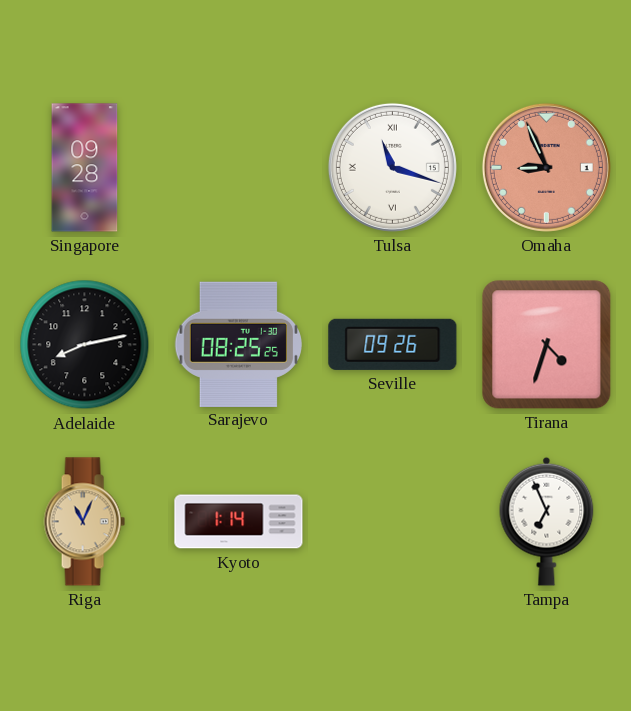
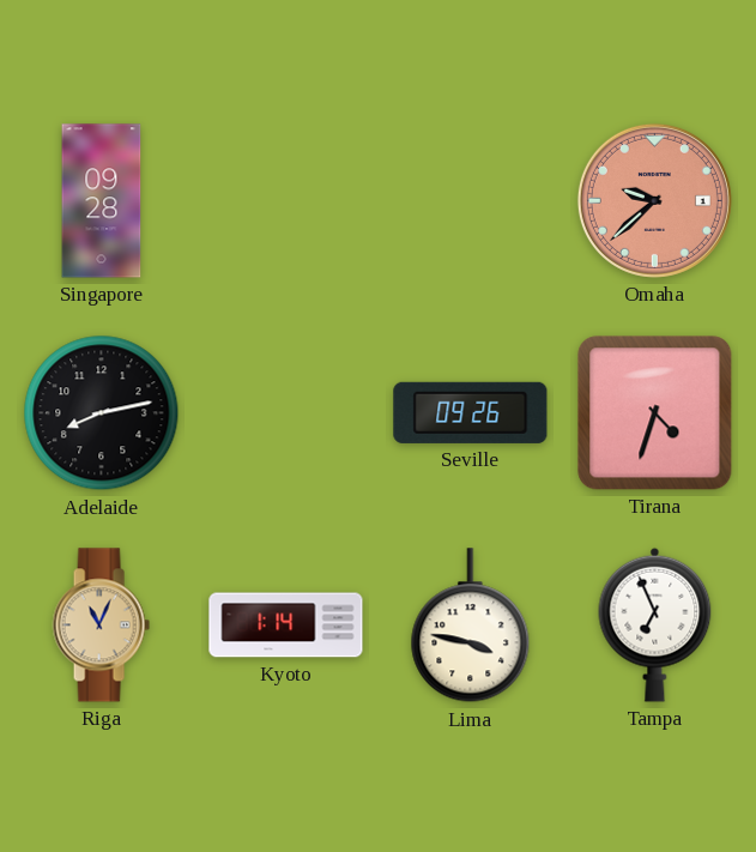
Tulsa: 11:18 -> none (392, 167)
Omaha: 8:56 -> 9:38 (654, 200)
Sarajevo: 08:25 -> none (238, 344)
Lima: none -> 3:47 (471, 626)
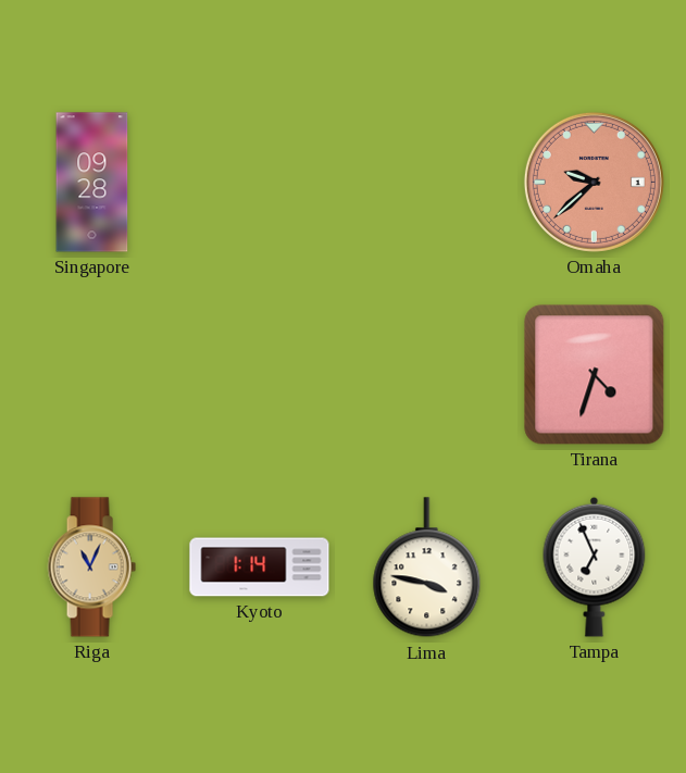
Adelaide: 8:13 -> none (102, 413)
Seville: 09:26 -> none (471, 412)
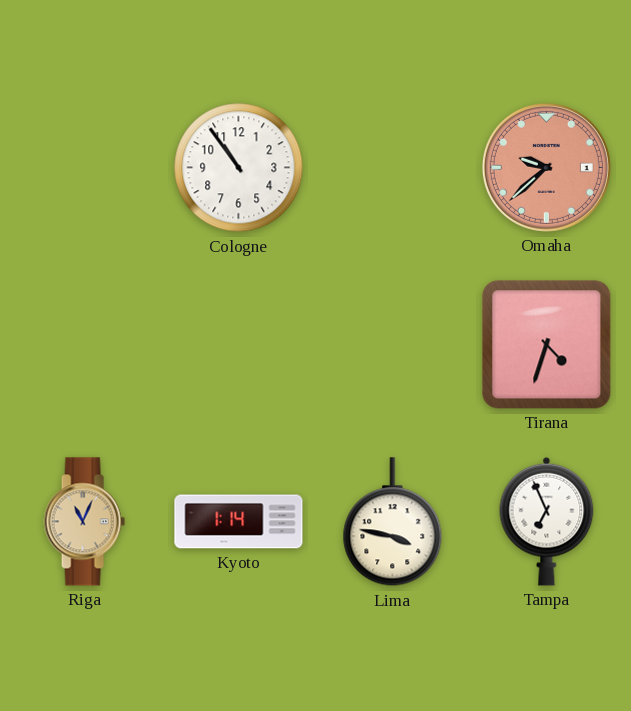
Singapore: 09:28 -> none (92, 183)
Cologne: none -> 10:54 (239, 168)
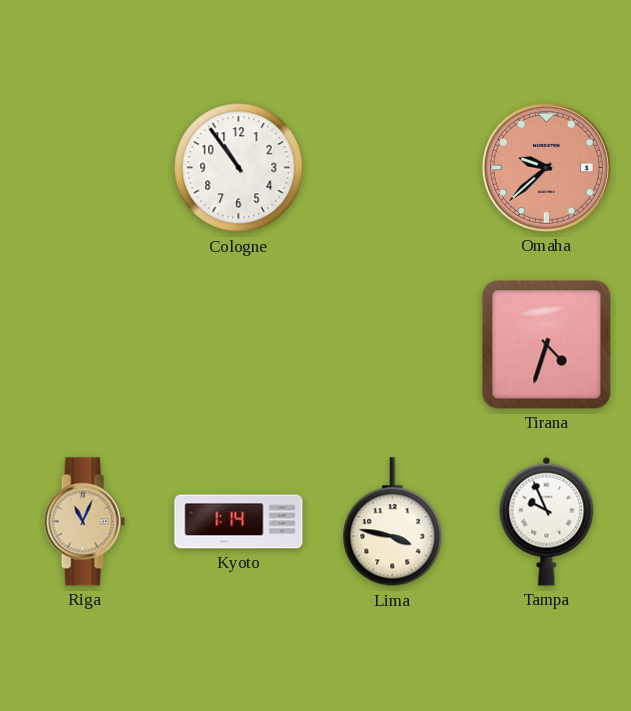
Tampa: 6:56 -> 9:56 (547, 521)
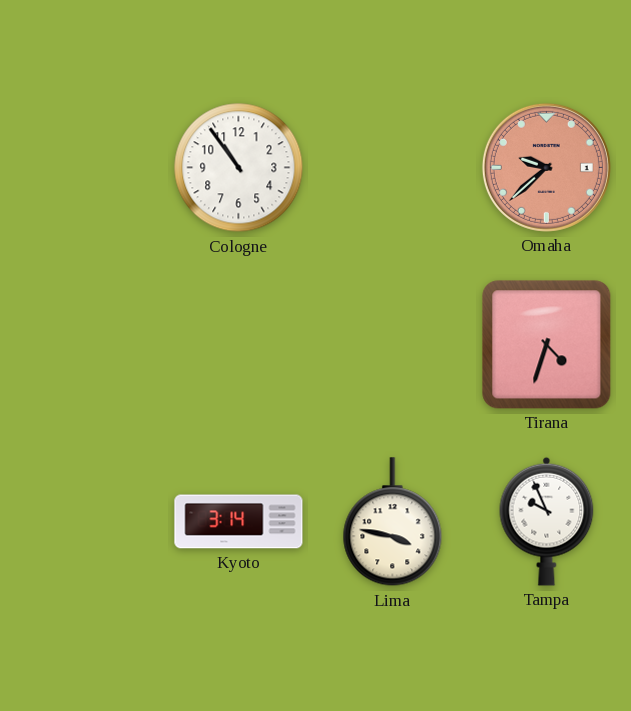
Riga: 11:04 -> none (84, 522)
Kyoto: 1:14 -> 3:14 (239, 522)
